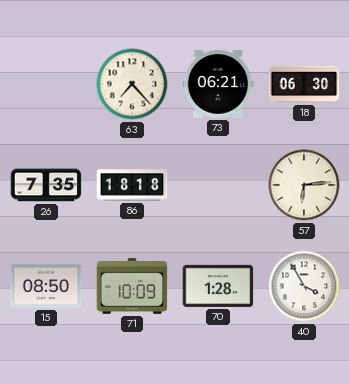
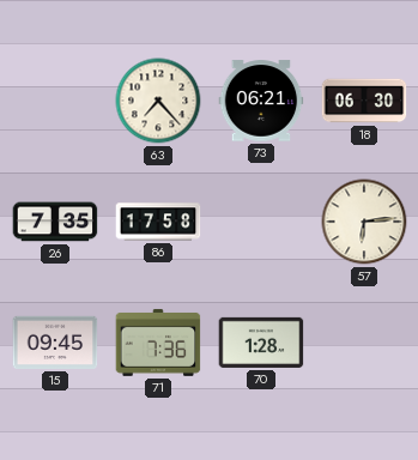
86: 18:18 -> 17:58 (158, 222)
15: 08:50 -> 09:45 (55, 343)
71: 10:09 -> 7:36 (158, 343)
40: 3:55 -> none (304, 286)
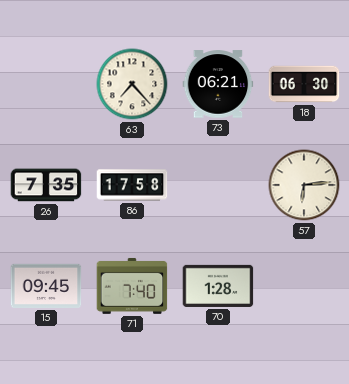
71: 7:36 -> 7:40 (132, 286)
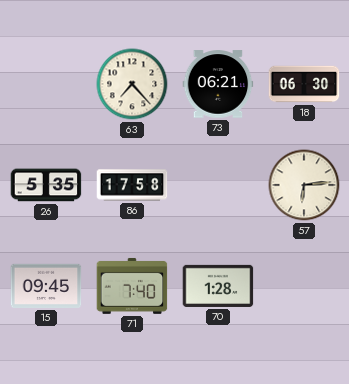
26: 7:35 -> 5:35 (46, 185)
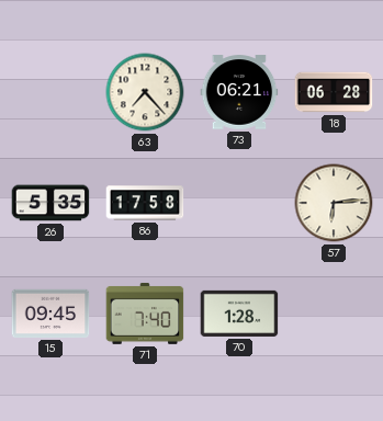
18: 06:30 -> 06:28 (334, 92)
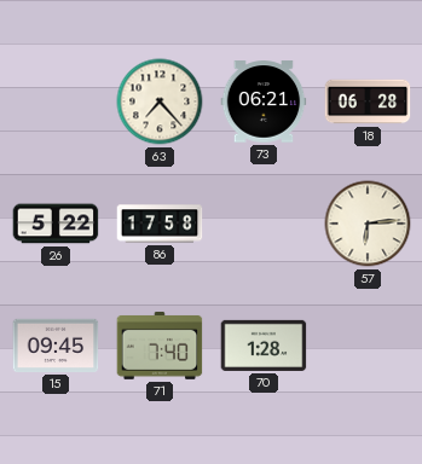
26: 5:35 -> 5:22 (56, 224)
